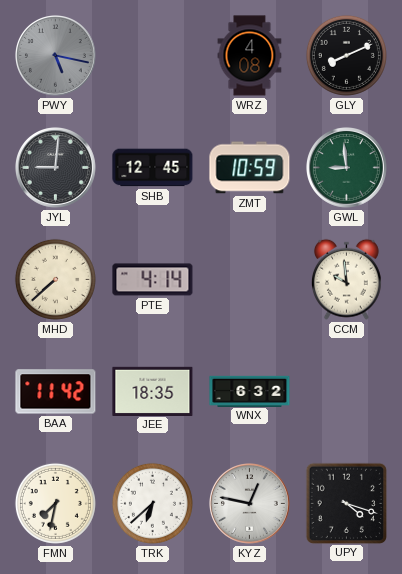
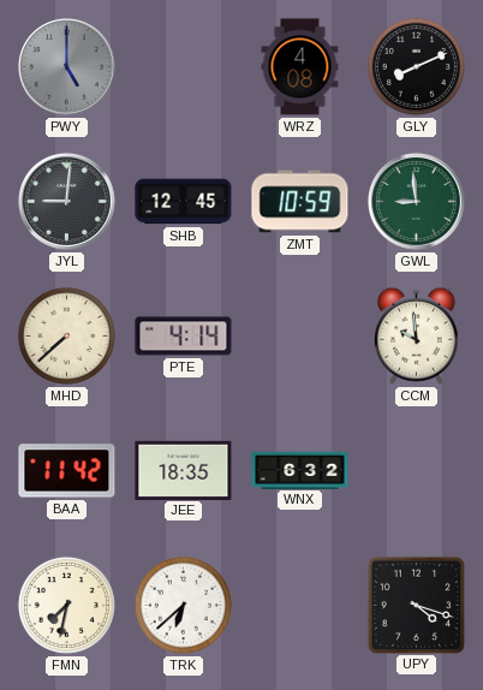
PWY: 5:17 -> 5:00 (67, 67)
KYZ: 12:47 -> none (250, 504)
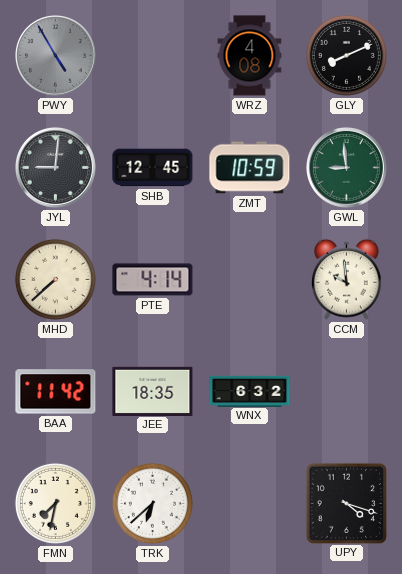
PWY: 5:00 -> 4:55 (56, 56)
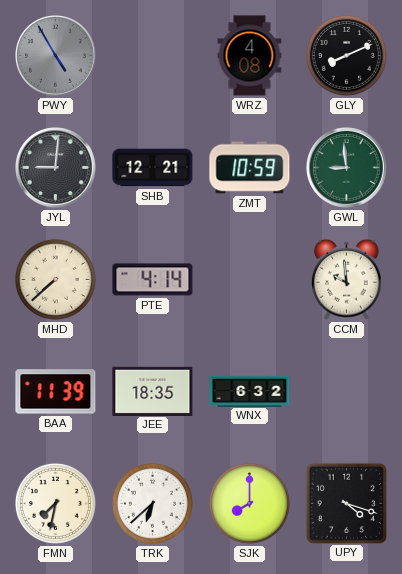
SHB: 12:45 -> 12:21 (153, 168)
BAA: 11:42 -> 11:39 (56, 392)
SJK: none -> 8:00 (249, 503)
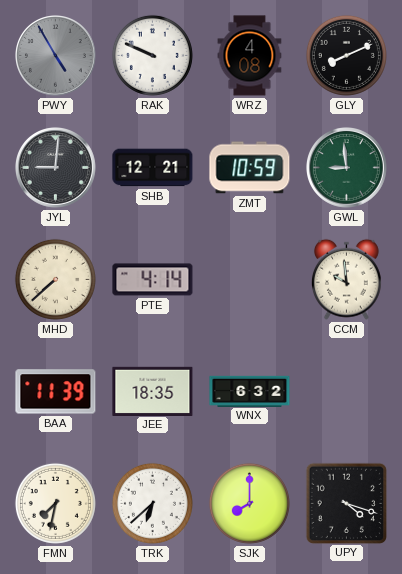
RAK: none -> 9:49 (152, 55)
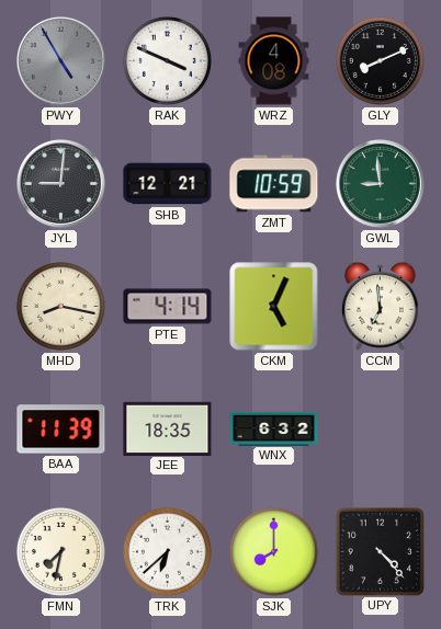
RAK: 9:49 -> 3:49 (167, 60)
MHD: 7:38 -> 8:17 (60, 306)
CKM: none -> 5:04 (274, 307)
CCM: 9:59 -> 6:59 (380, 306)
UPY: 4:18 -> 4:23 (380, 551)
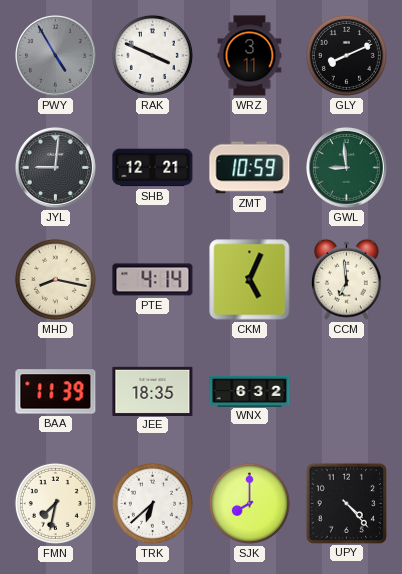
WRZ: 4:08 -> 3:11 (250, 56)
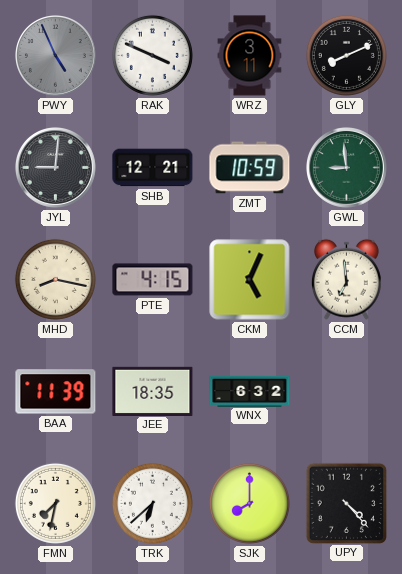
PWY: 4:55 -> 4:56 (56, 56)
PTE: 4:14 -> 4:15 (153, 280)
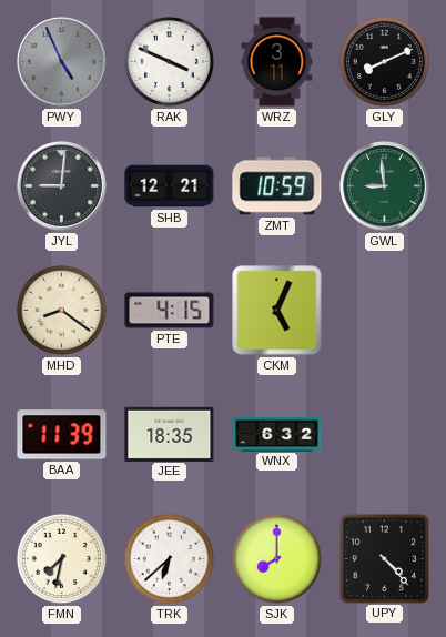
MHD: 8:17 -> 8:21 (61, 310)
CCM: 6:59 -> none (346, 279)
